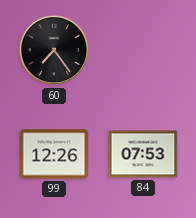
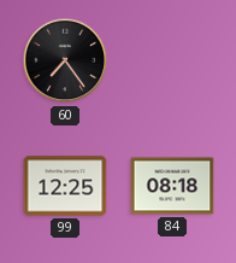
99: 12:26 -> 12:25 (65, 186)
84: 07:53 -> 08:18 (172, 186)
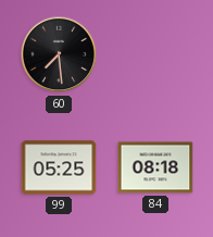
60: 7:24 -> 7:29 (59, 54)
99: 12:25 -> 05:25 (59, 167)
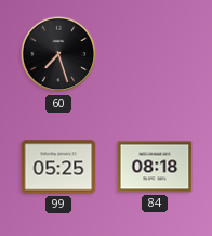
60: 7:29 -> 7:27 (58, 54)
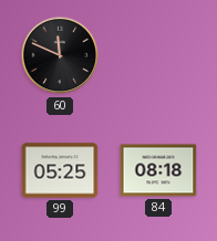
60: 7:27 -> 11:49 (60, 55)
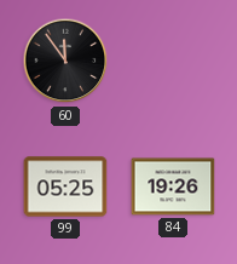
60: 11:49 -> 11:54 (65, 61)
84: 08:18 -> 19:26 (173, 186)
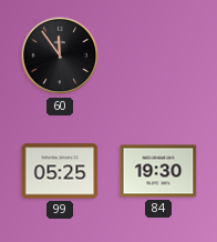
84: 19:26 -> 19:30 (158, 171)
